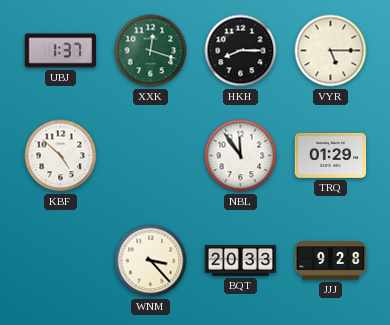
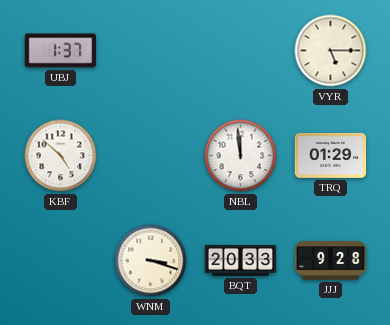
XXK: 12:18 -> none (151, 51)
HKH: 8:15 -> none (241, 51)
NBL: 11:54 -> 11:59 (241, 156)
WNM: 3:23 -> 3:18 (151, 261)
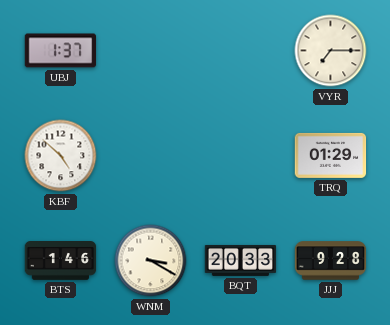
VYR: 5:15 -> 7:15 (331, 51)
NBL: 11:59 -> none (241, 156)
BTS: none -> 1:46 (61, 261)
WNM: 3:18 -> 3:20 (151, 261)
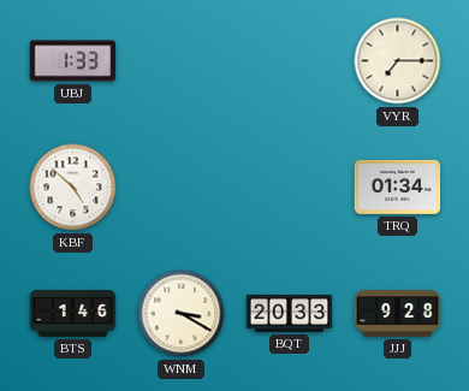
UBJ: 1:37 -> 1:33 (73, 61)
TRQ: 01:29 -> 01:34 (398, 186)
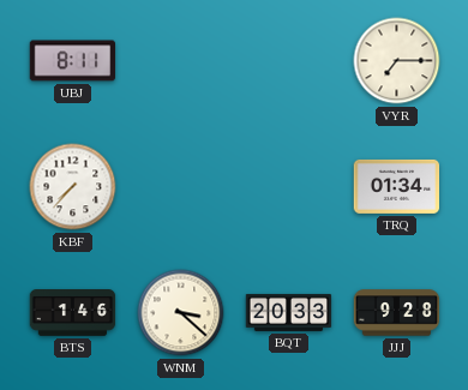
UBJ: 1:33 -> 8:11 (73, 61)
KBF: 4:52 -> 7:37 (73, 187)
WNM: 3:20 -> 3:22 (181, 313)
